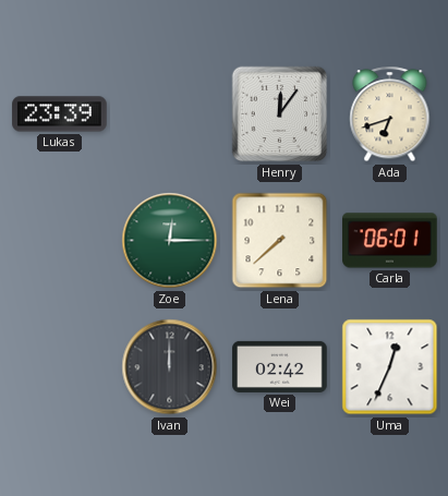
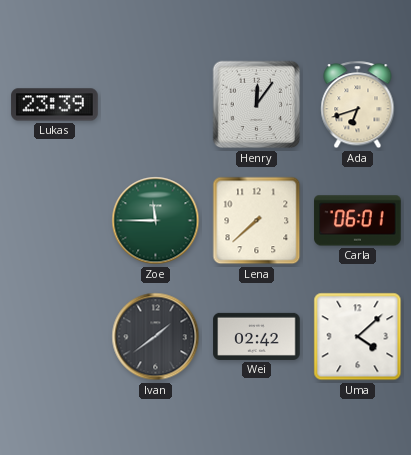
Zoe: 12:15 -> 11:45 (156, 221)
Ivan: 12:00 -> 1:39 (156, 337)
Uma: 12:34 -> 4:08 (358, 337)
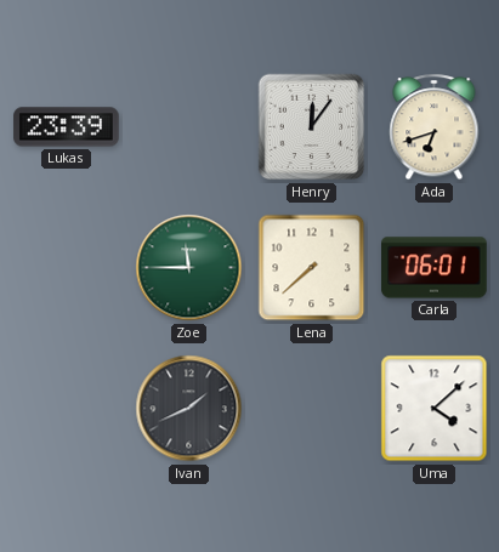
Ivan: 1:39 -> 1:41 (189, 409)
Wei: 02:42 -> none (257, 336)
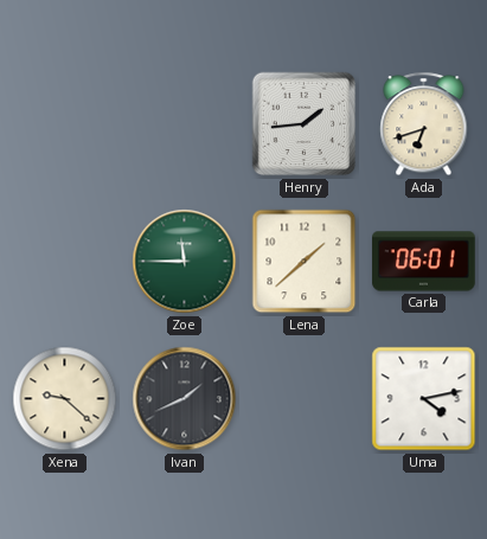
Lukas: 23:39 -> none (67, 127)
Henry: 12:06 -> 1:44 (305, 124)
Lena: 7:38 -> 1:38 (305, 262)
Xena: none -> 9:22 (65, 399)
Uma: 4:08 -> 4:13 (424, 399)
